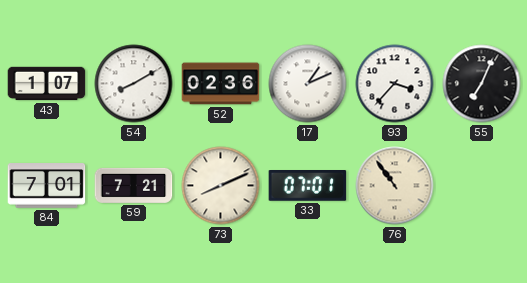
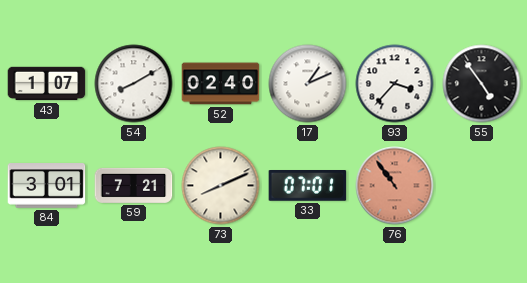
52: 02:36 -> 02:40 (221, 84)
55: 7:04 -> 4:54 (482, 84)
84: 7:01 -> 3:01 (47, 186)
76 dial: cream -> salmon (395, 186)
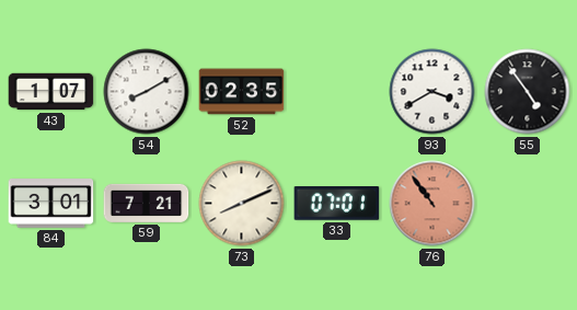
52: 02:40 -> 02:35 (242, 92)
17: 1:11 -> none (308, 84)
93: 3:37 -> 3:40 (432, 92)
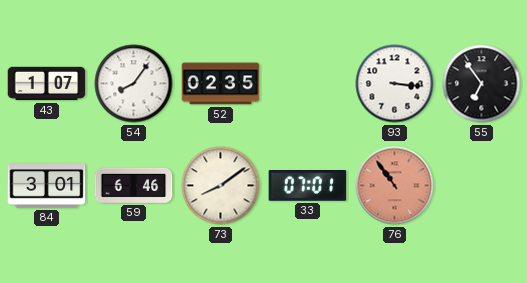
54: 8:10 -> 8:06 (134, 84)
93: 3:40 -> 3:16 (395, 84)
55: 4:54 -> 6:54 (482, 84)
59: 7:21 -> 6:46 (134, 185)
73: 8:11 -> 8:09 (221, 186)
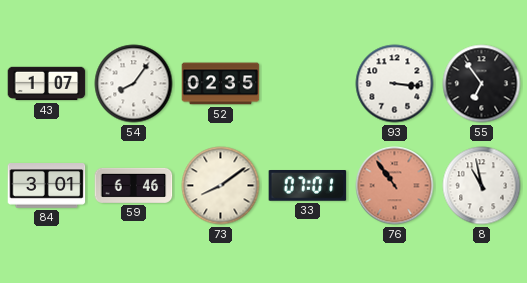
8: none -> 10:58 (482, 186)
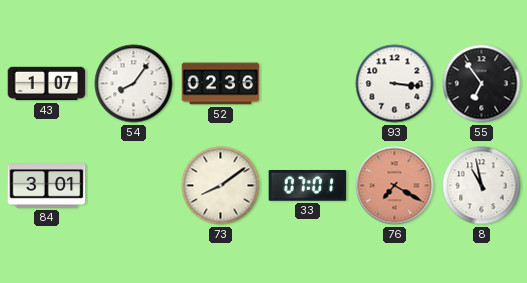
52: 02:35 -> 02:36 (221, 84)
59: 6:46 -> none (134, 185)
76: 10:54 -> 7:20 (395, 186)
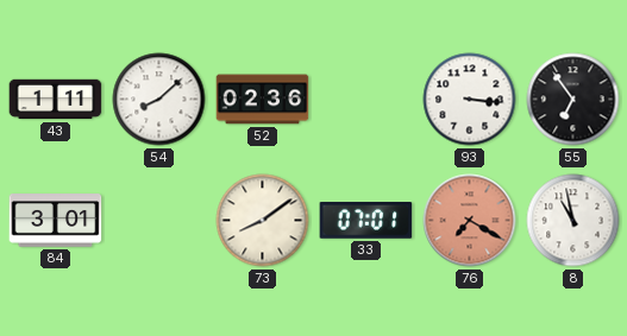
43: 1:07 -> 1:11 (56, 100)
54: 8:06 -> 8:08 (159, 100)
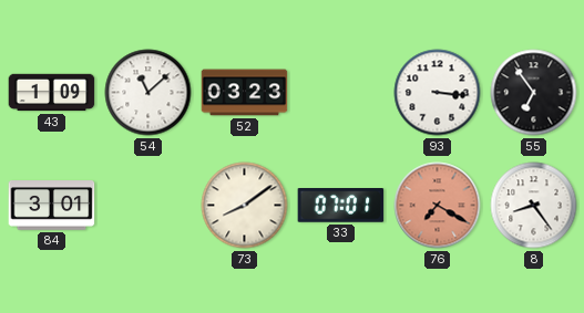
43: 1:11 -> 1:09 (52, 93)
54: 8:08 -> 11:08 (148, 93)
52: 02:36 -> 03:23 (245, 93)
8: 10:58 -> 8:24 (534, 206)
